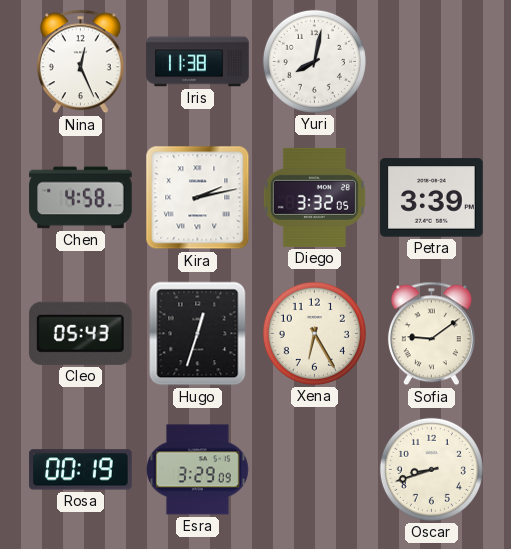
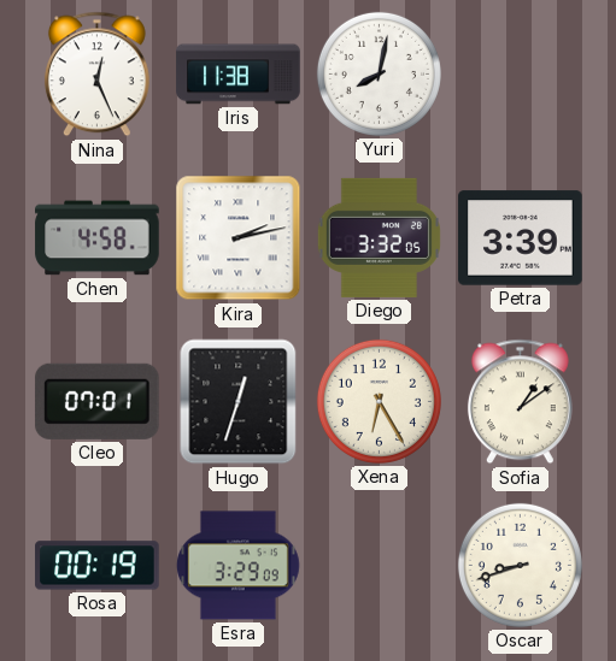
Cleo: 05:43 -> 07:01 (96, 401)
Sofia: 9:09 -> 1:09 (520, 402)
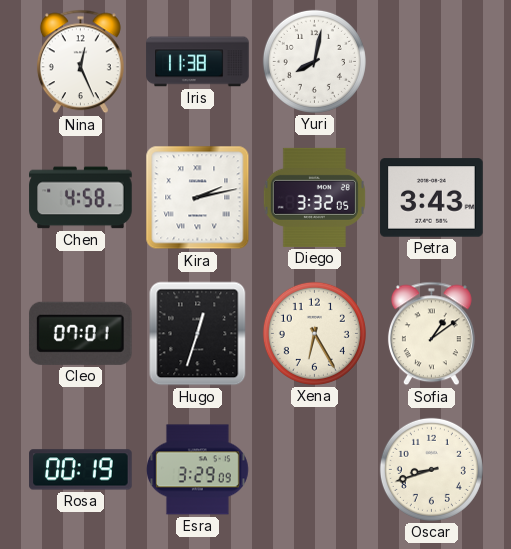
Petra: 3:39 -> 3:43 (432, 198)
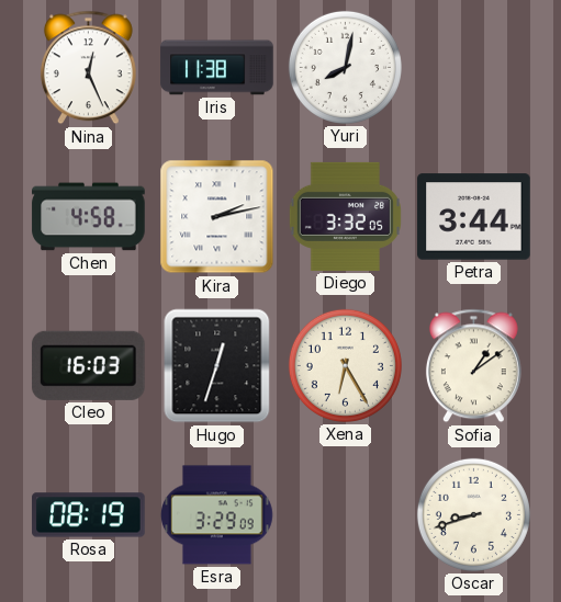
Petra: 3:43 -> 3:44 (474, 217)
Cleo: 07:01 -> 16:03 (88, 365)
Rosa: 00:19 -> 08:19 (89, 515)
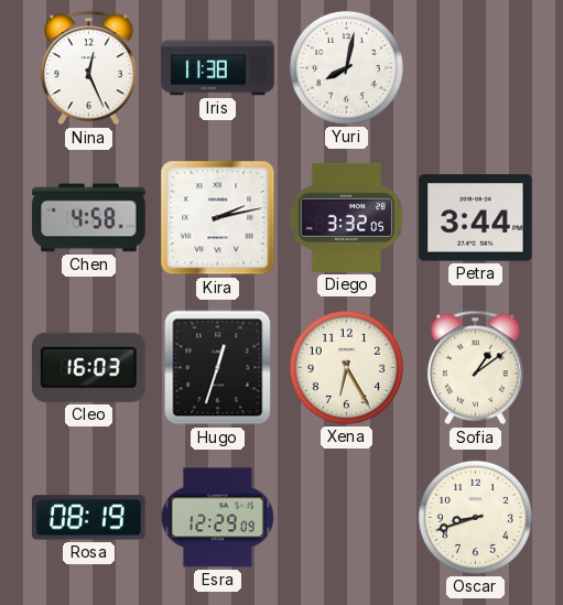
Esra: 3:29 -> 12:29 (217, 518)
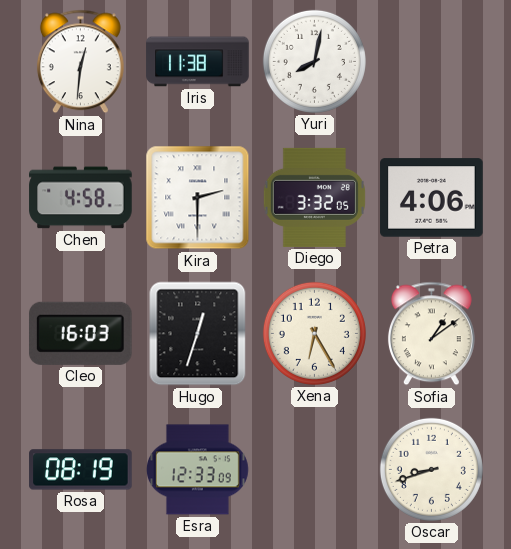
Nina: 12:26 -> 12:31 (80, 62)
Kira: 2:13 -> 2:30 (198, 198)
Petra: 3:44 -> 4:06 (432, 198)
Esra: 12:29 -> 12:33 (197, 470)
